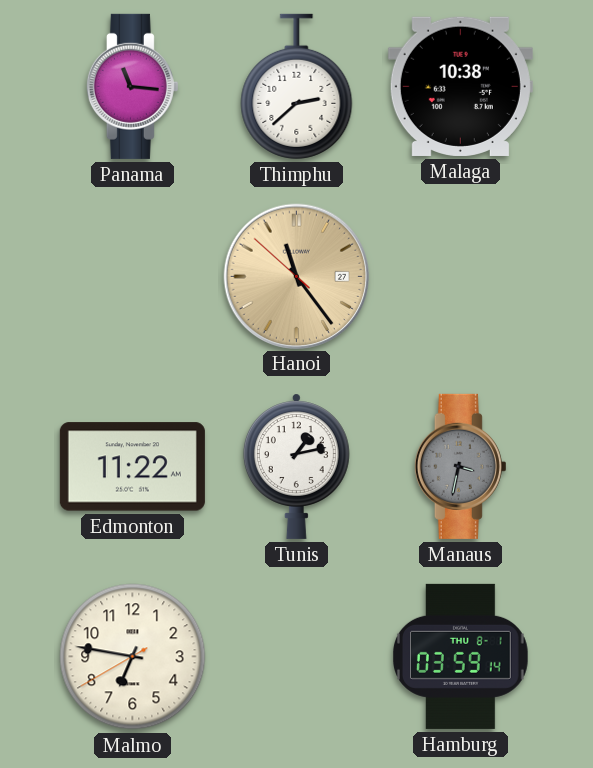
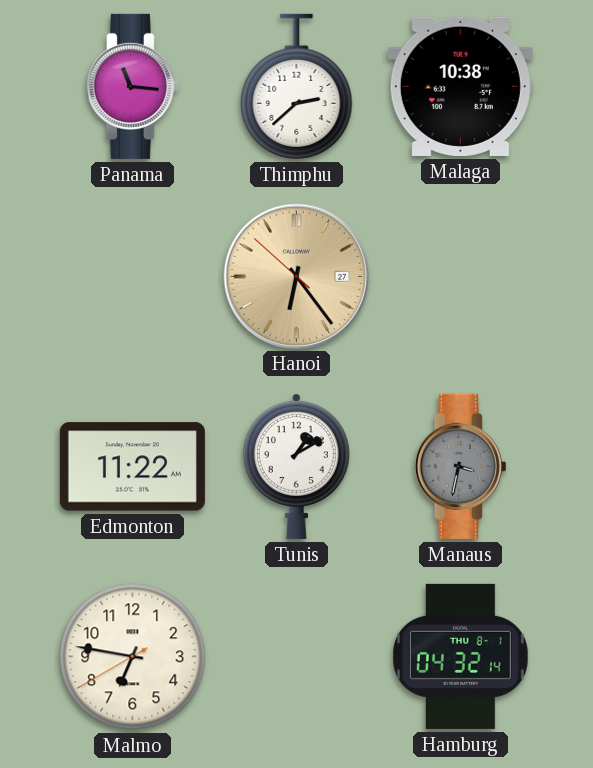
Hanoi: 11:23 -> 6:23 (296, 276)
Tunis: 1:13 -> 1:10 (296, 466)
Hamburg: 03:59 -> 04:32 (461, 656)
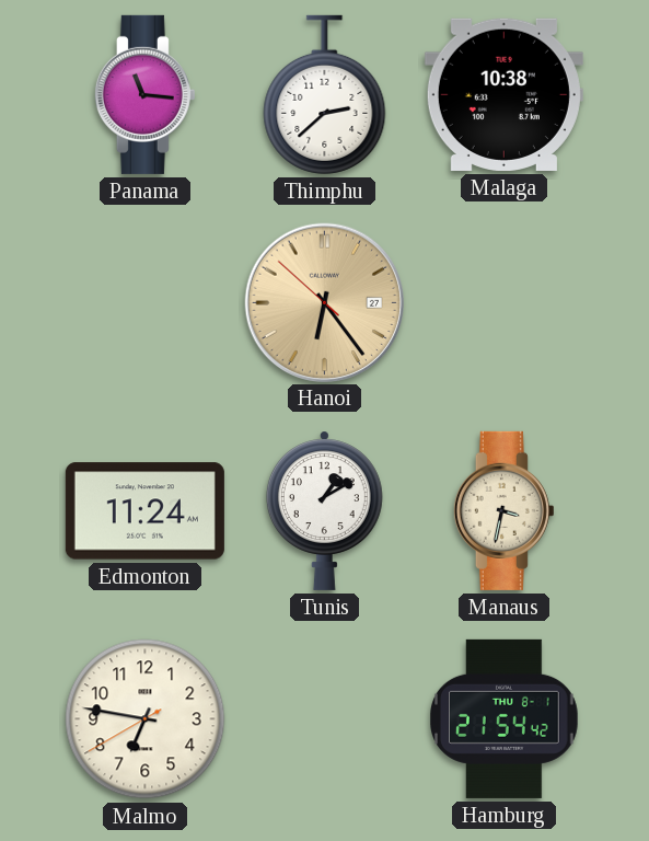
Edmonton: 11:22 -> 11:24 (144, 511)
Manaus dial: grey -> cream (503, 510)
Hamburg: 04:32 -> 21:54 (505, 718)
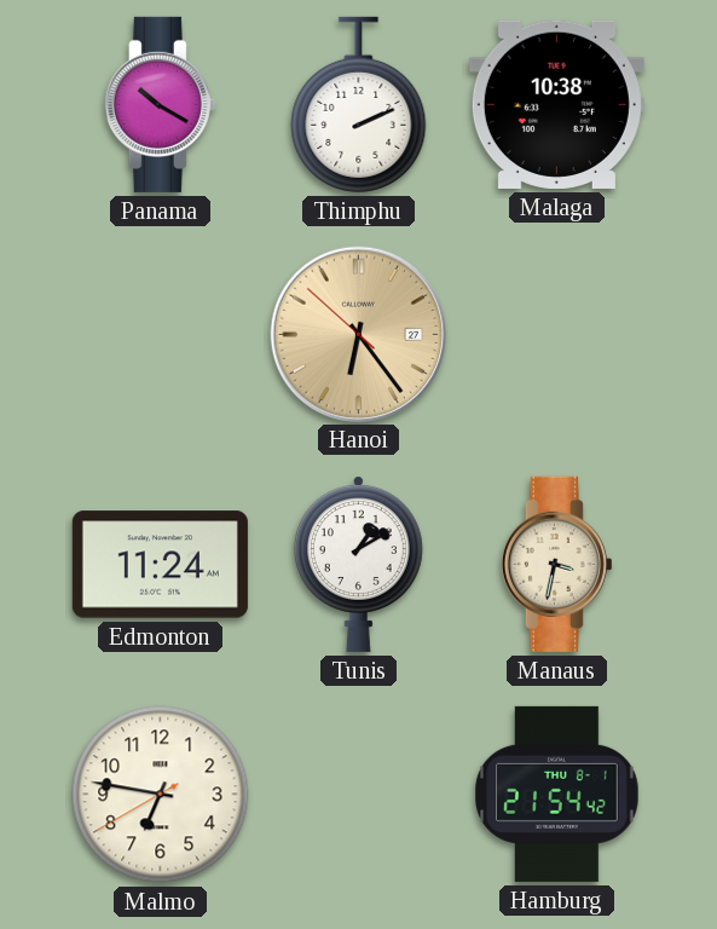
Panama: 11:16 -> 10:20 (160, 104)
Thimphu: 2:38 -> 2:11 (359, 104)
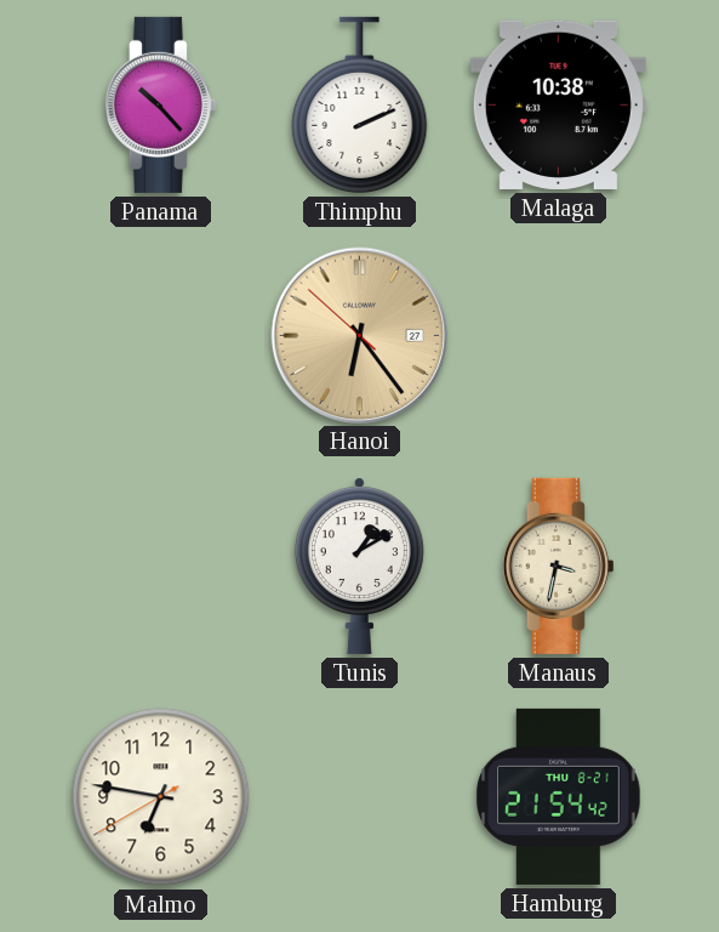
Panama: 10:20 -> 10:23 (160, 104)
Edmonton: 11:24 -> none (160, 565)
Hamburg date: THU 8-1 -> THU 8-21 (559, 796)
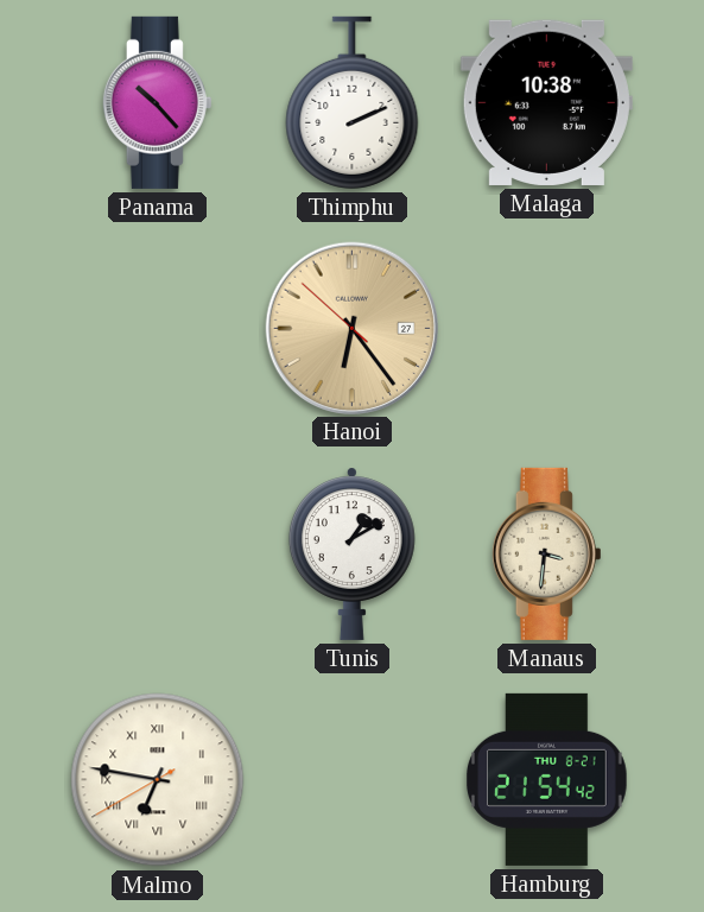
Manaus: 3:32 -> 3:31 (546, 553)
Malmo numerals: Arabic -> Roman (158, 780)
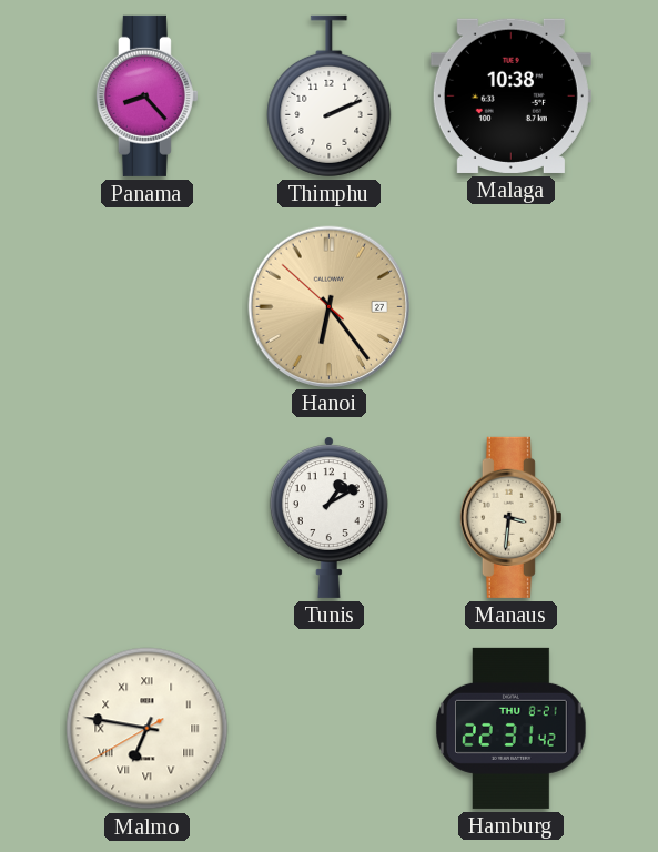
Panama: 10:23 -> 8:23 (146, 95)
Hamburg: 21:54 -> 22:31 (512, 728)
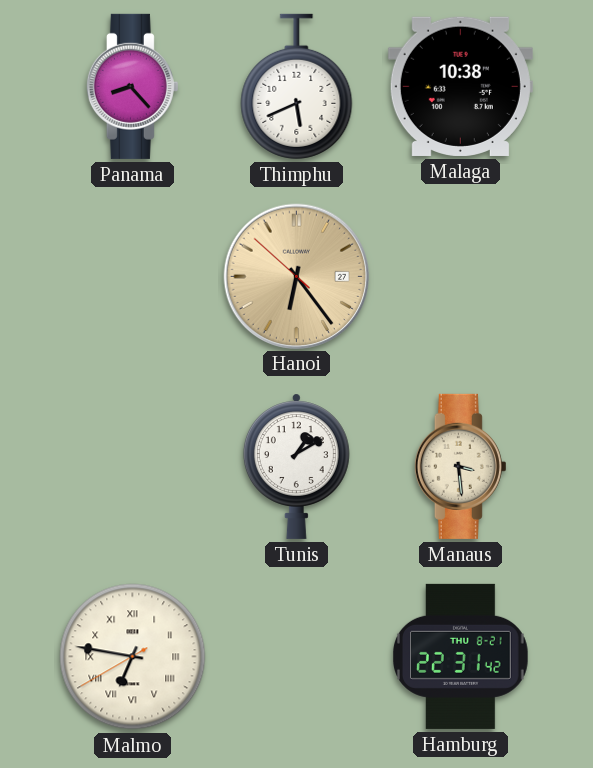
Thimphu: 2:11 -> 5:41 (297, 86)
Manaus: 3:31 -> 3:29 (460, 466)
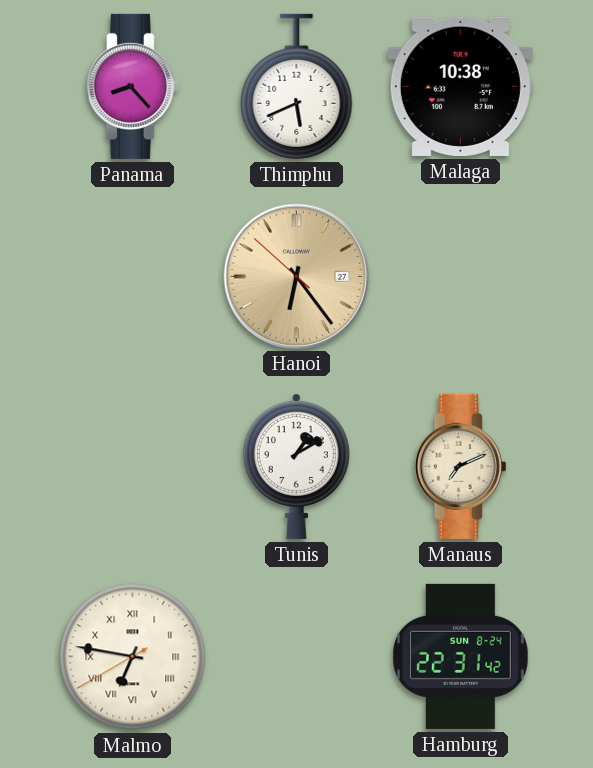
Manaus: 3:29 -> 7:11 (460, 466)
Hamburg date: THU 8-21 -> SUN 8-24 (461, 656)
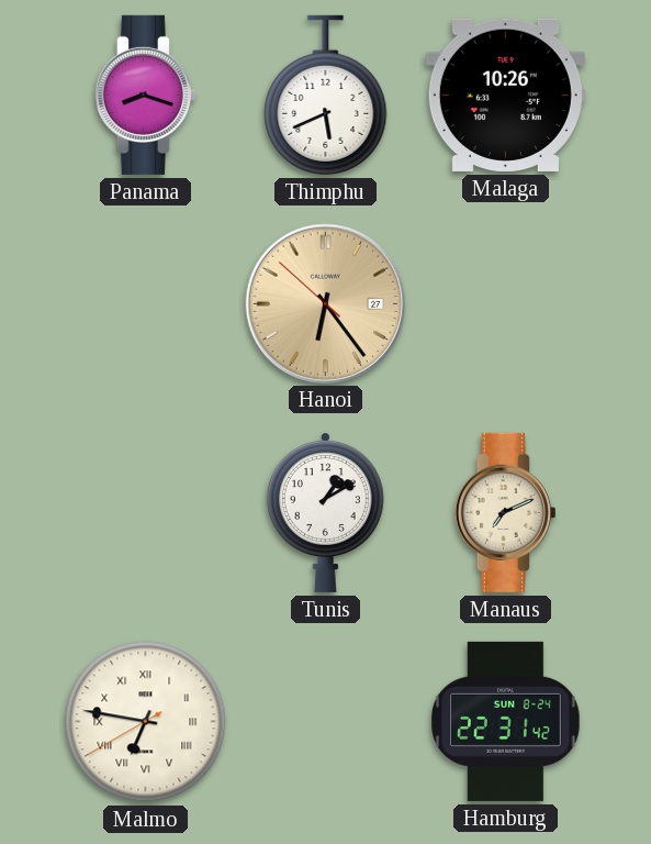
Panama: 8:23 -> 8:18 (145, 95)
Malaga: 10:38 -> 10:26 (505, 95)
